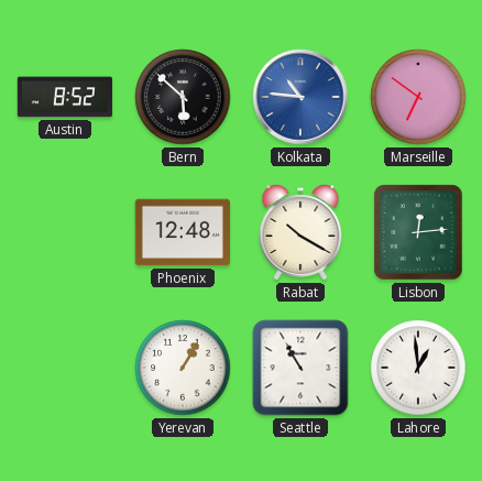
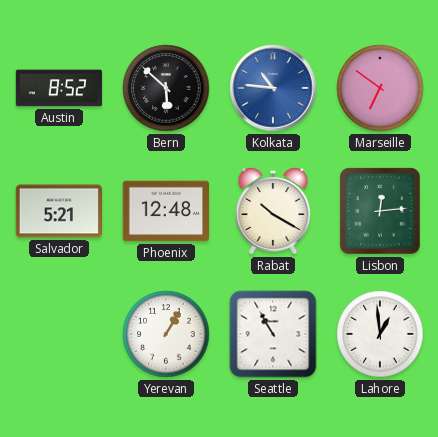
Salvador: none -> 5:21 (58, 211)
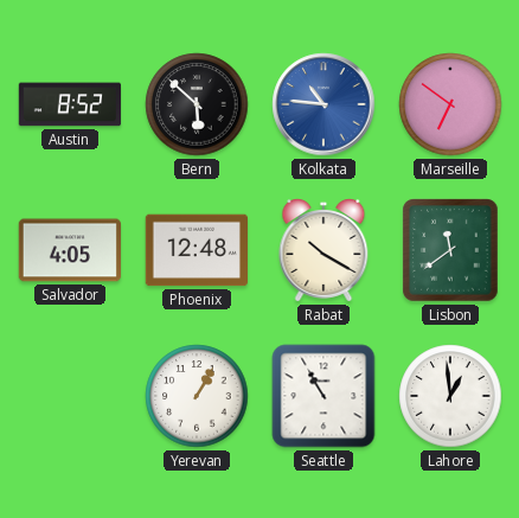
Salvador: 5:21 -> 4:05 (69, 250)
Lisbon: 12:14 -> 11:39 (450, 250)
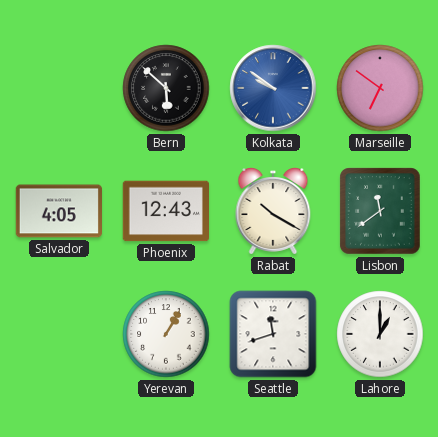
Austin: 8:52 -> none (69, 104)
Kolkata: 10:46 -> 9:51 (273, 88)
Phoenix: 12:48 -> 12:43 (165, 211)
Seattle: 10:55 -> 11:42 (273, 334)
Lahore: 12:59 -> 1:00 (380, 334)
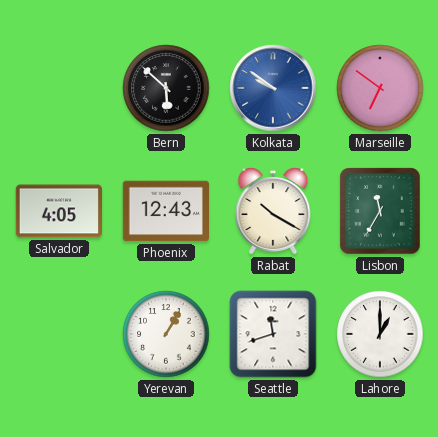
Lisbon: 11:39 -> 11:35 (380, 211)
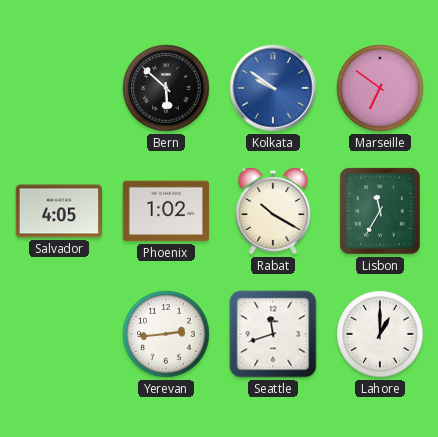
Phoenix: 12:43 -> 1:02 (165, 211)
Yerevan: 1:05 -> 2:44 (166, 334)
